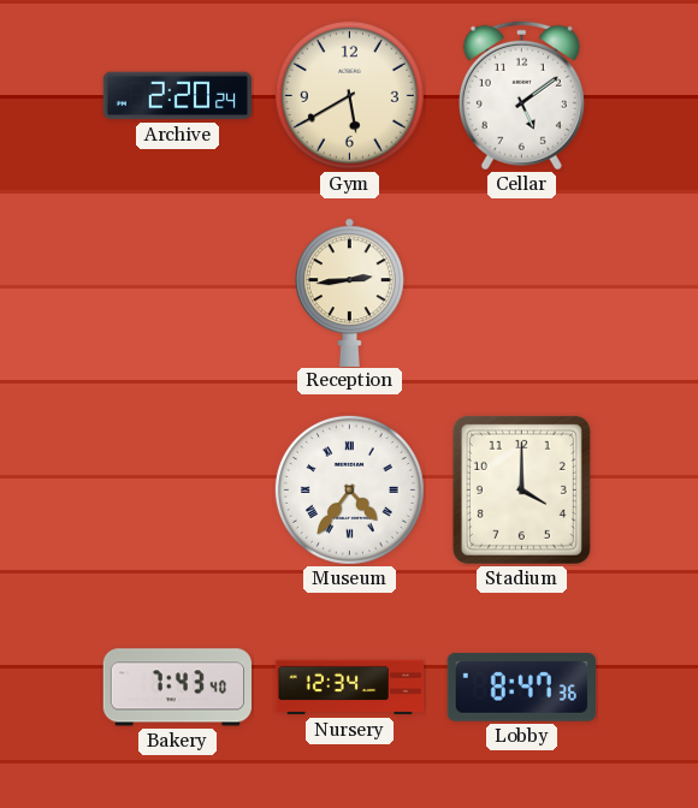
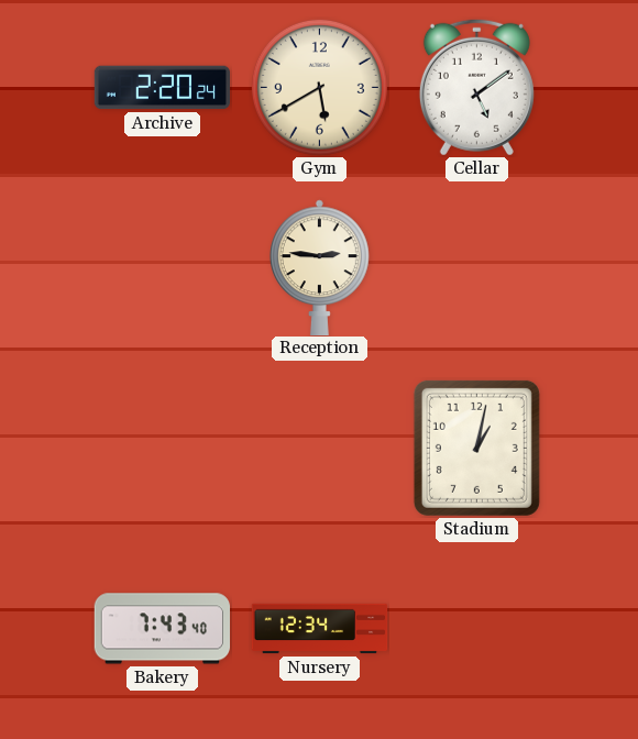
Reception: 2:44 -> 2:46 (320, 267)
Museum: 4:36 -> none (349, 489)
Stadium: 4:00 -> 1:02 (476, 448)
Lobby: 8:47 -> none (521, 687)
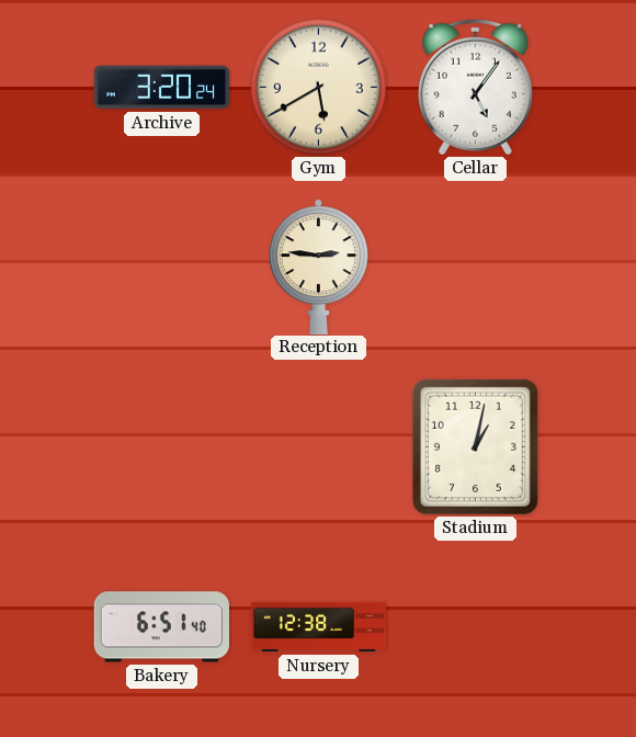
Archive: 2:20 -> 3:20 (161, 88)
Cellar: 5:09 -> 5:06 (475, 87)
Bakery: 7:43 -> 6:51 (161, 627)
Nursery: 12:34 -> 12:38 (319, 627)
